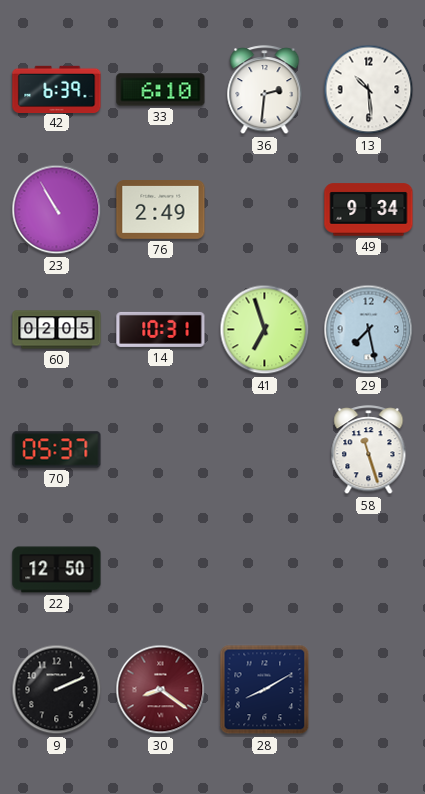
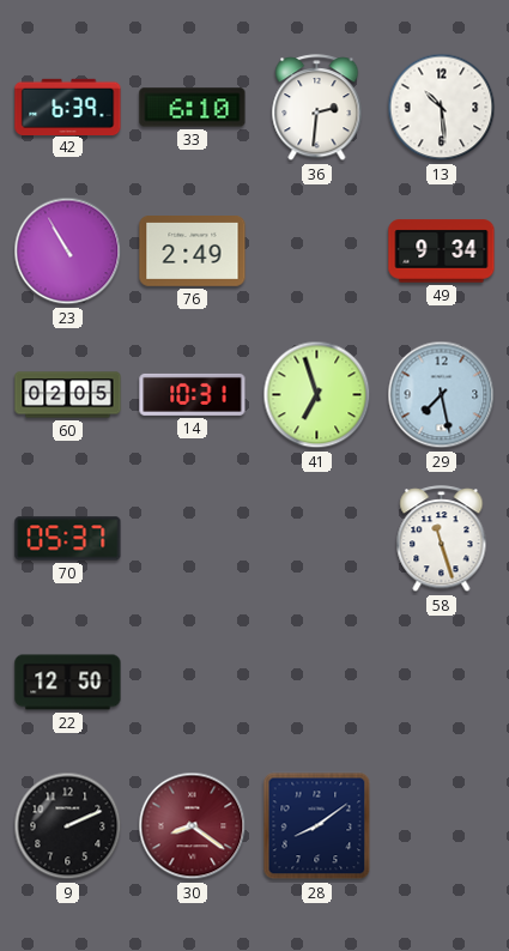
28: 8:10 -> 8:09 (317, 826)
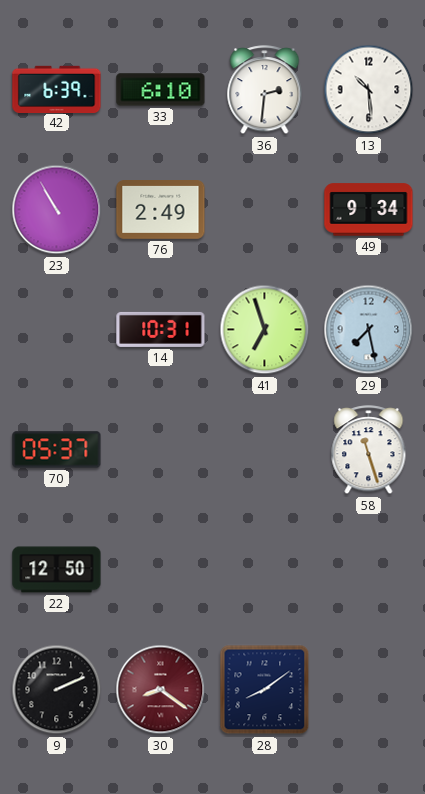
60: 02:05 -> none (68, 395)
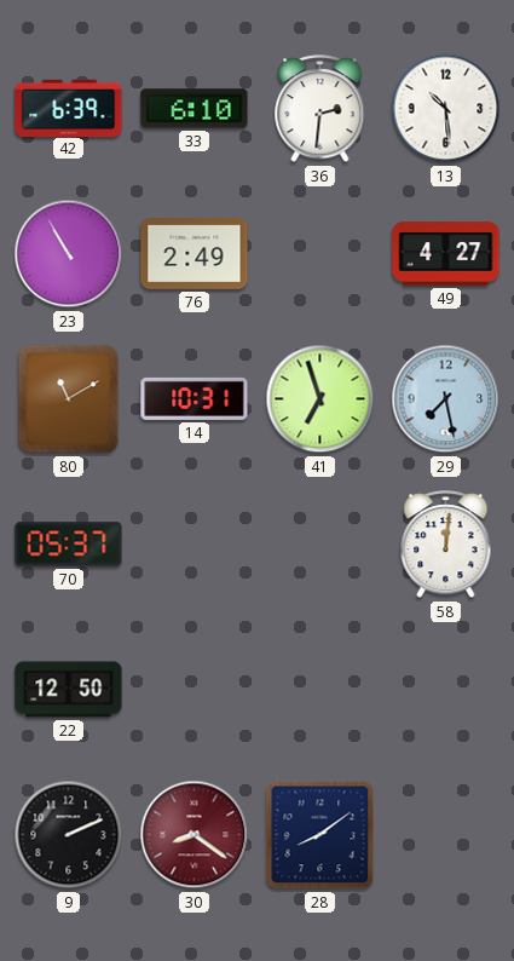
49: 9:34 -> 4:27 (446, 254)
80: none -> 11:10 (69, 399)
58: 11:27 -> 12:01 (446, 545)
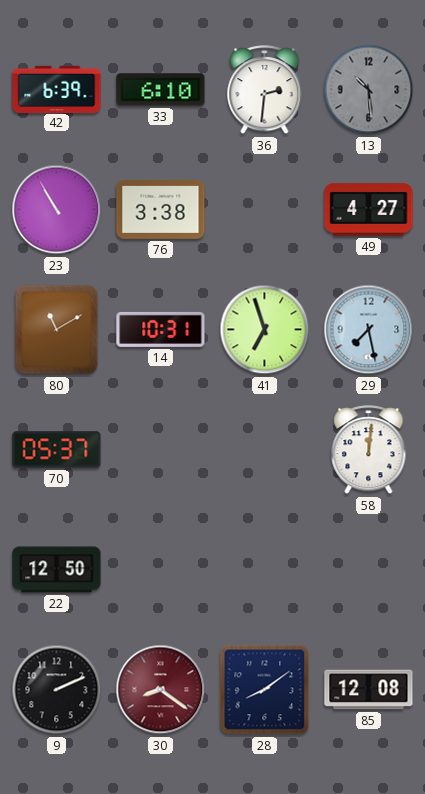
13 dial: white -> grey (369, 90)
76: 2:49 -> 3:38 (161, 210)
85: none -> 12:08 (369, 690)
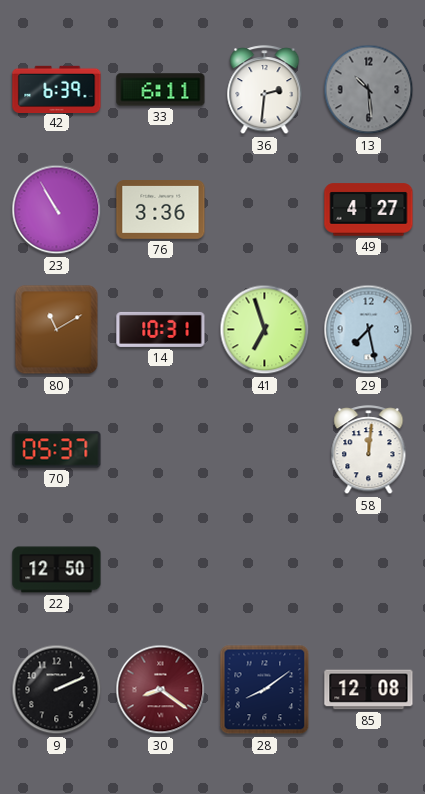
33: 6:10 -> 6:11 (161, 90)
76: 3:38 -> 3:36 (161, 210)
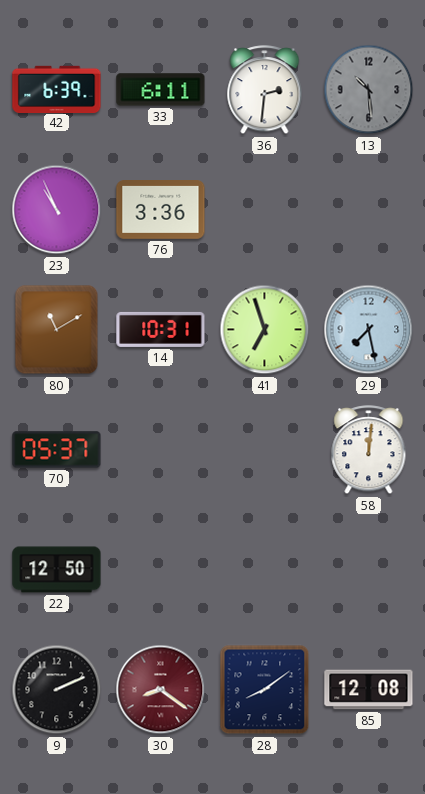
23: 10:55 -> 10:56 (57, 210)
49: 4:27 -> none (369, 210)
